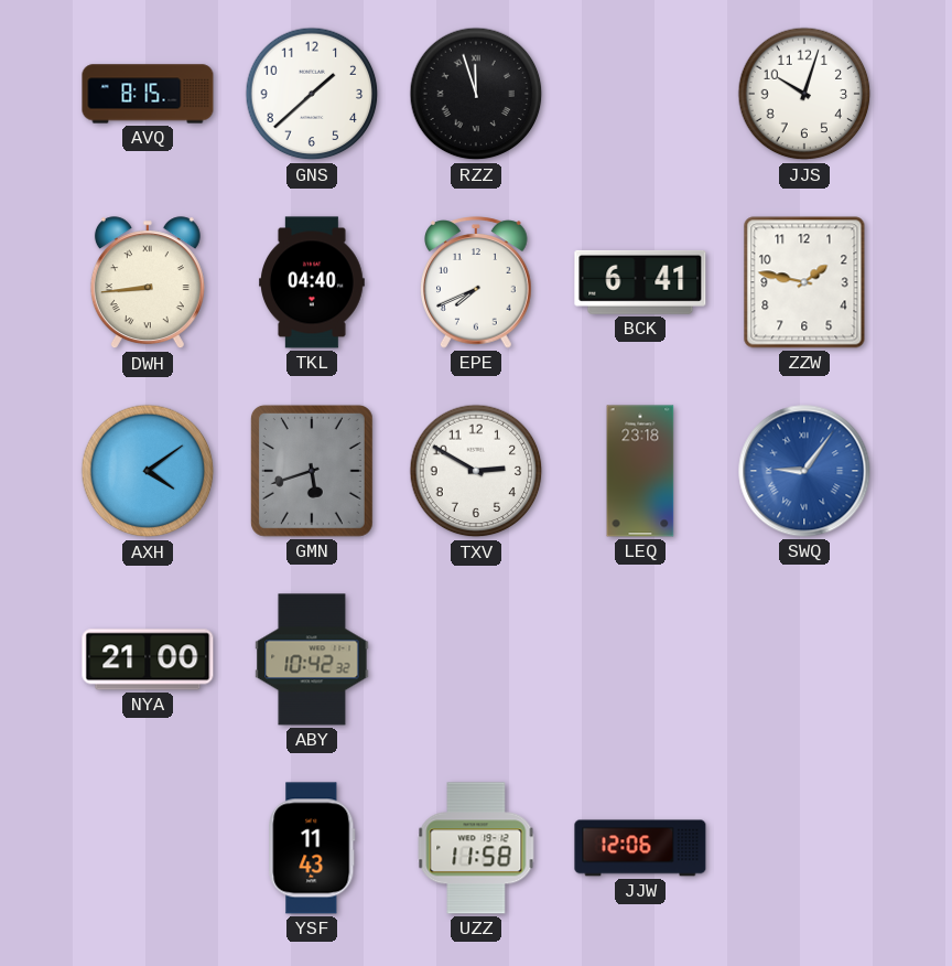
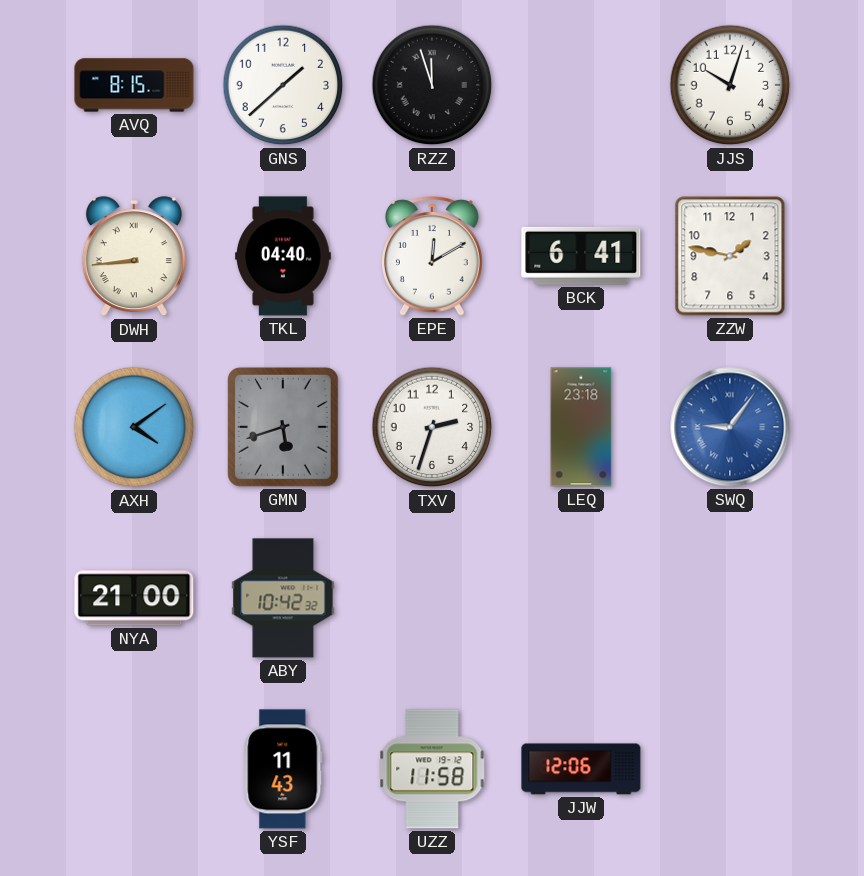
EPE: 7:41 -> 12:10 (433, 256)
TXV: 2:50 -> 2:33 (432, 427)
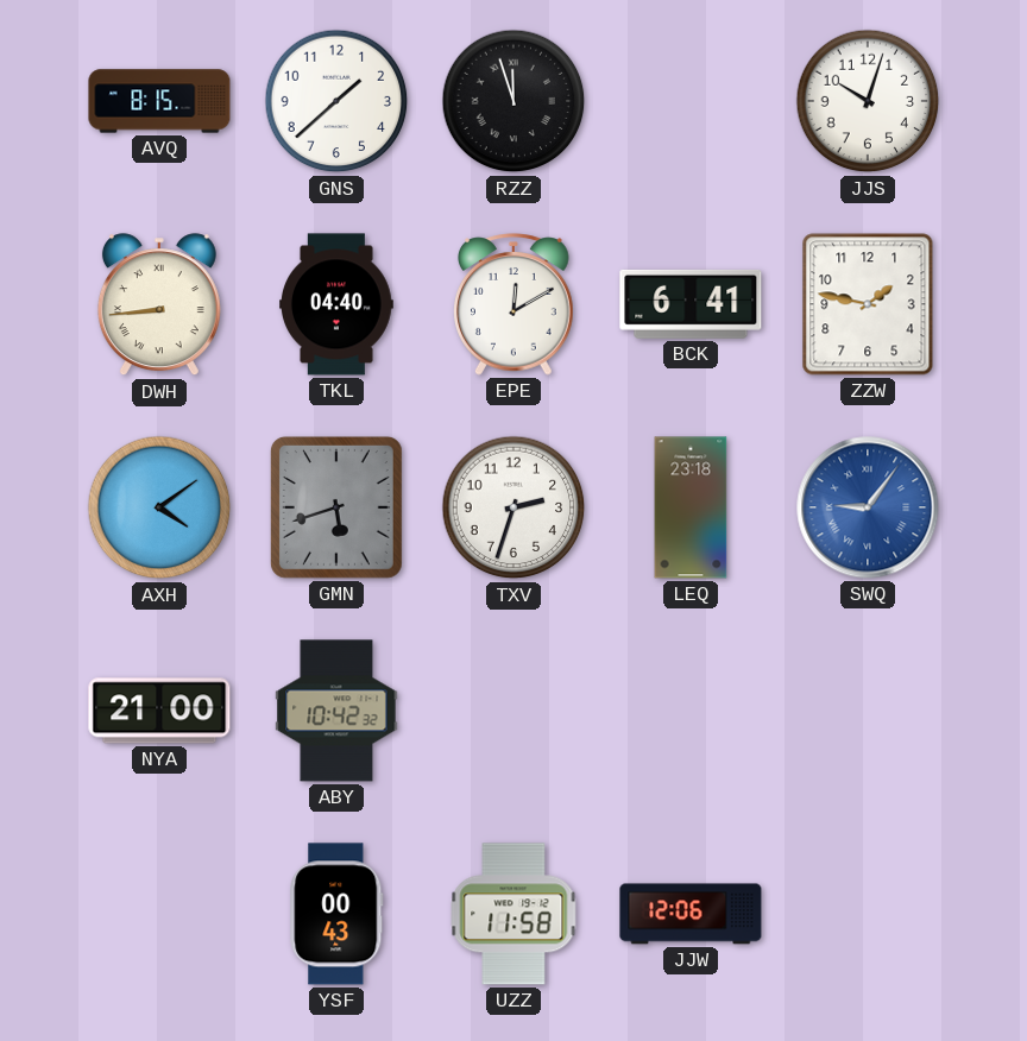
YSF: 11:43 -> 00:43 (336, 914)
